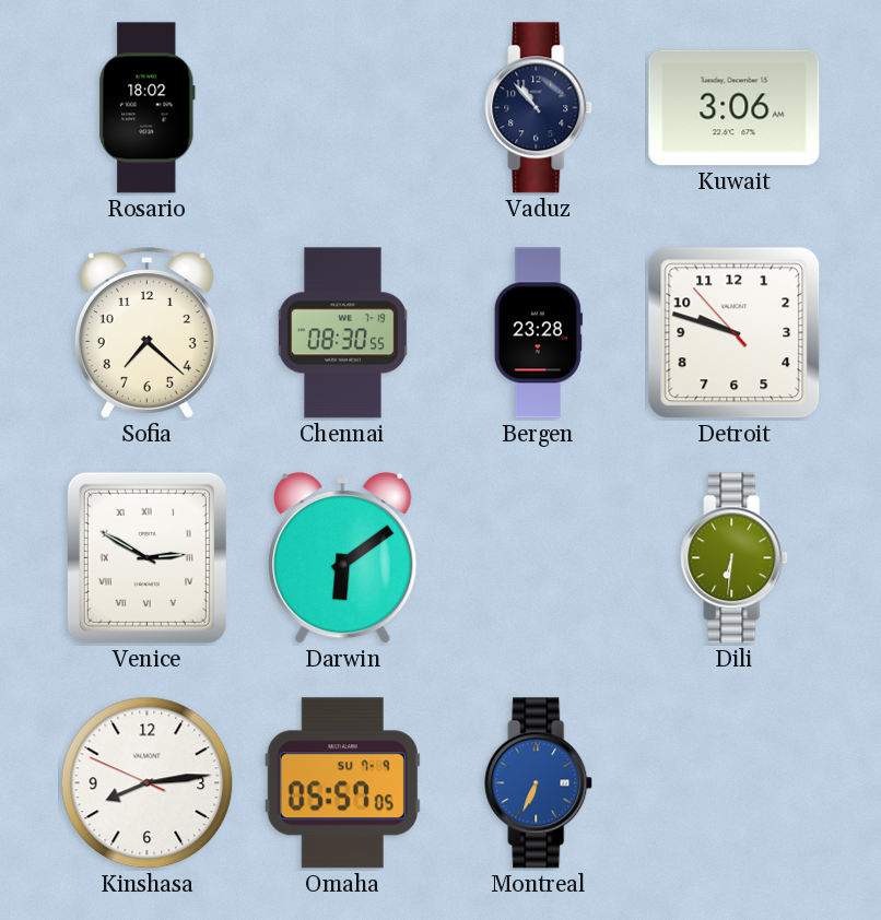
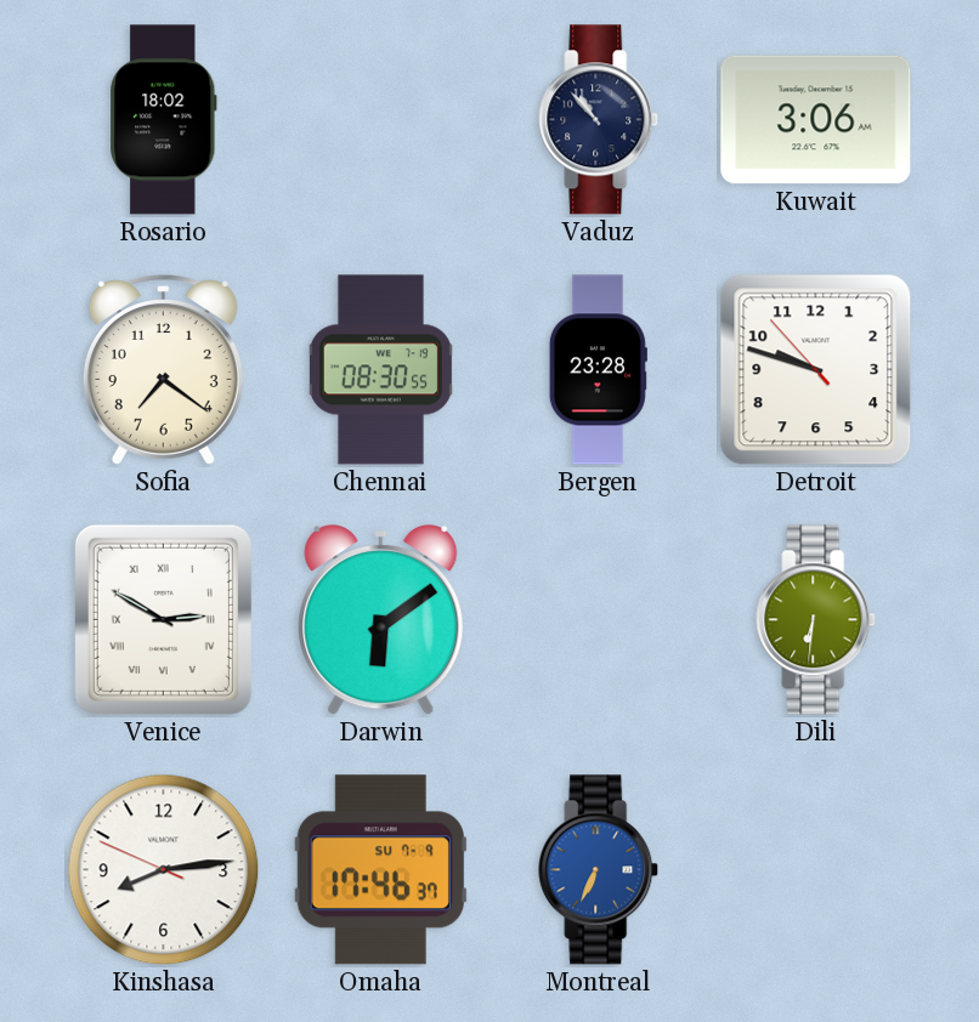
Sofia: 7:22 -> 7:21 (163, 370)
Omaha: 05:57 -> 17:46 (380, 870)
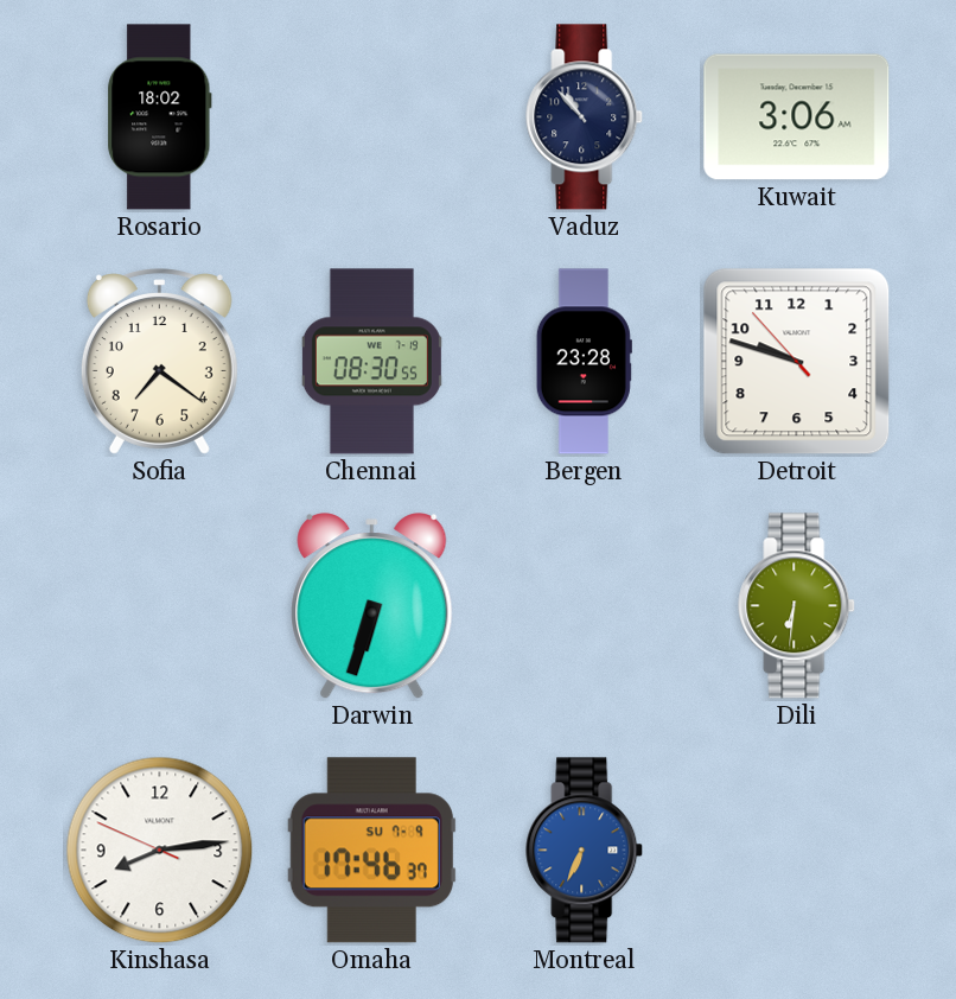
Venice: 2:50 -> none (163, 619)
Darwin: 6:09 -> 6:33 (372, 606)
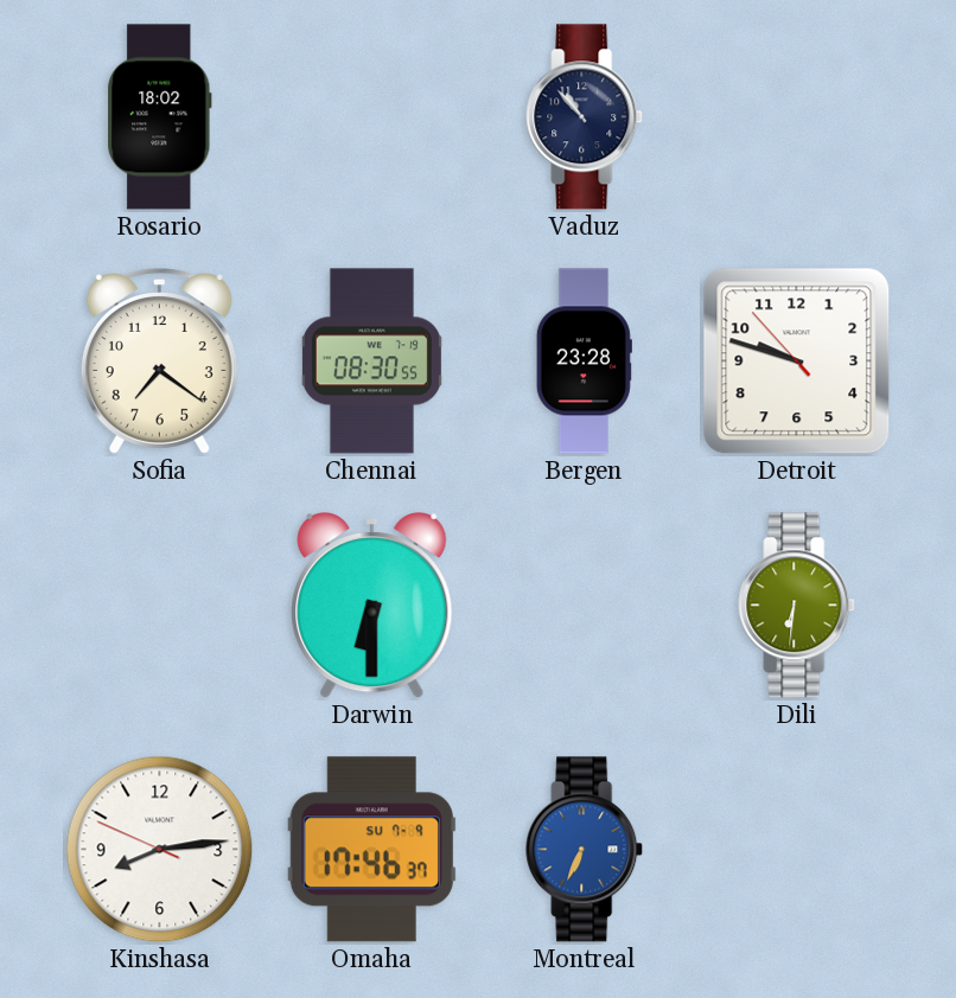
Kuwait: 3:06 -> none (797, 117)
Darwin: 6:33 -> 6:30 (372, 606)
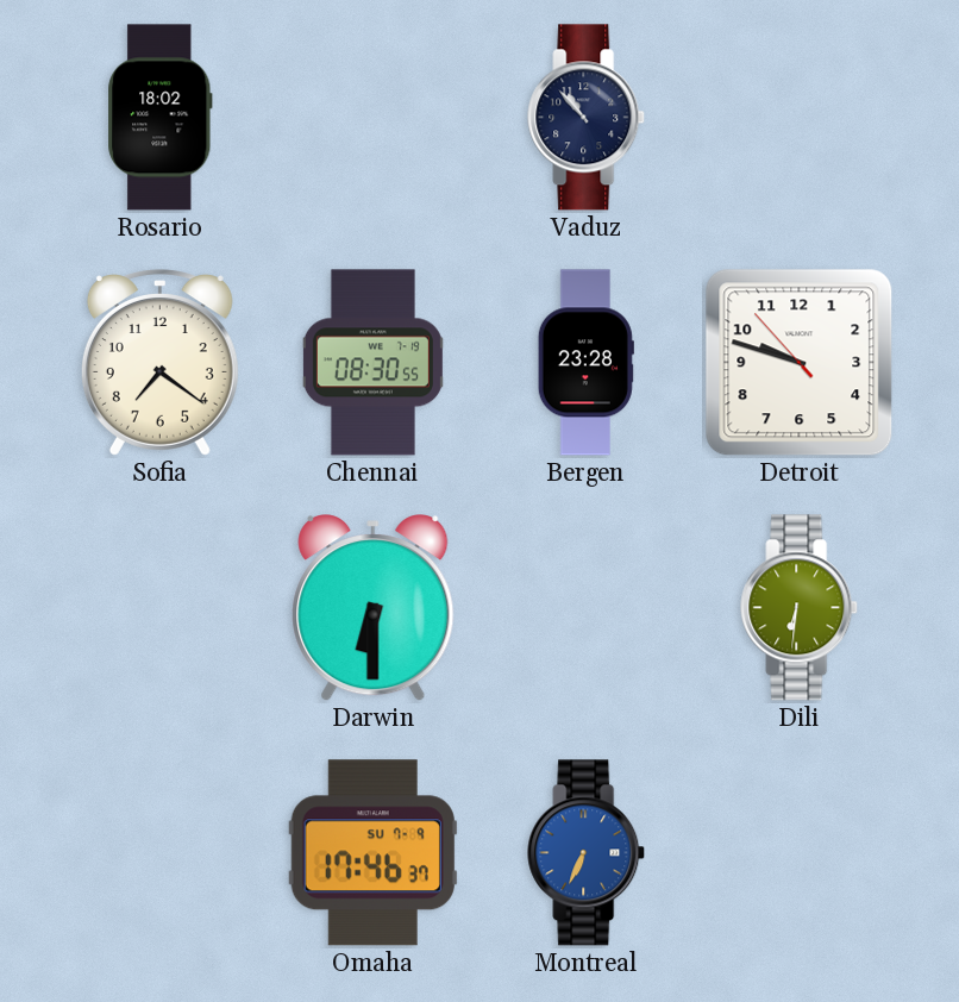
Kinshasa: 8:13 -> none (160, 850)
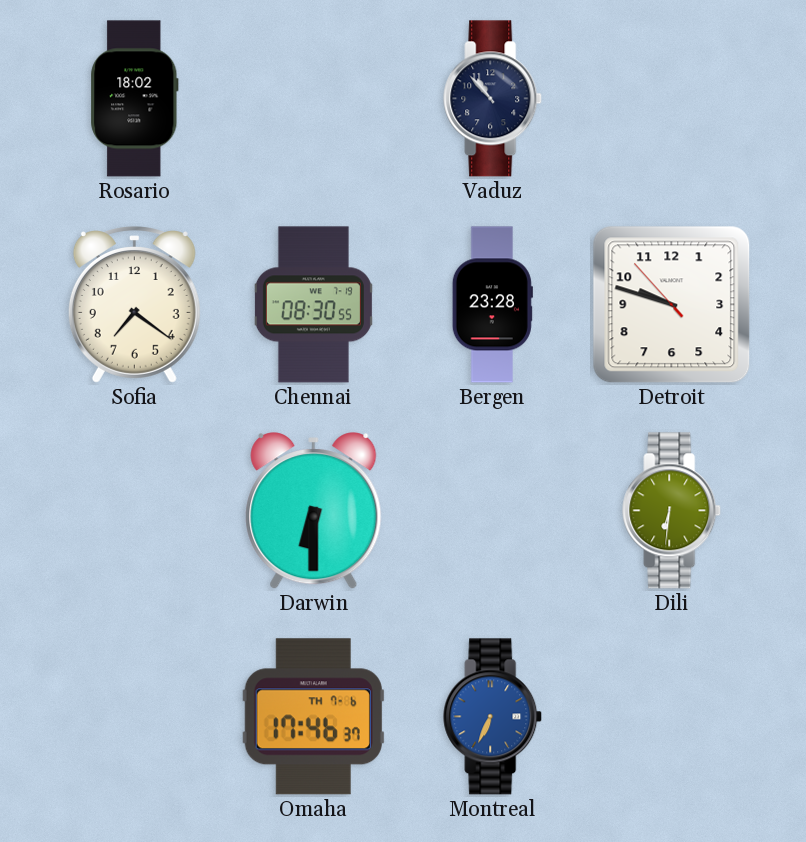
Omaha date: SU 7-9 -> TH 7-6 (313, 717)
